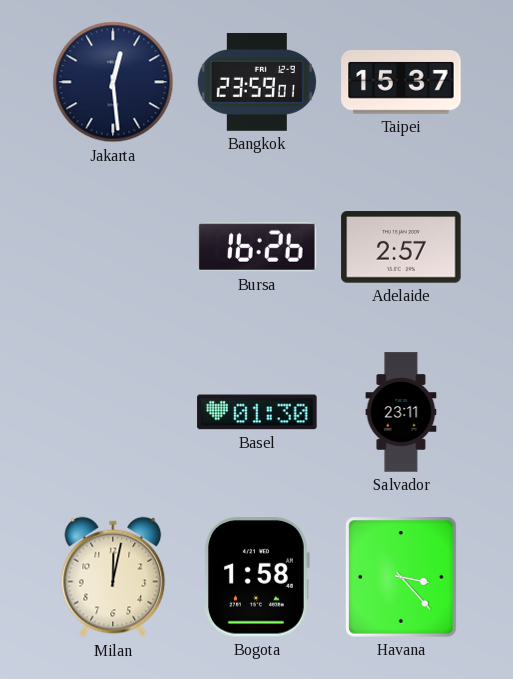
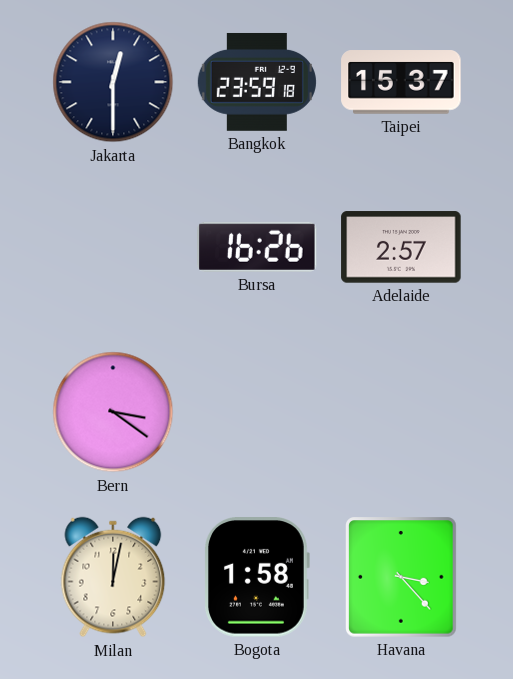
Jakarta: 12:29 -> 12:30 (113, 82)
Bangkok: 23:59:01 -> 23:59:18 (257, 82)
Bern: none -> 3:21 (113, 412)
Basel: 01:30 -> none (257, 412)
Salvador: 23:11 -> none (401, 412)
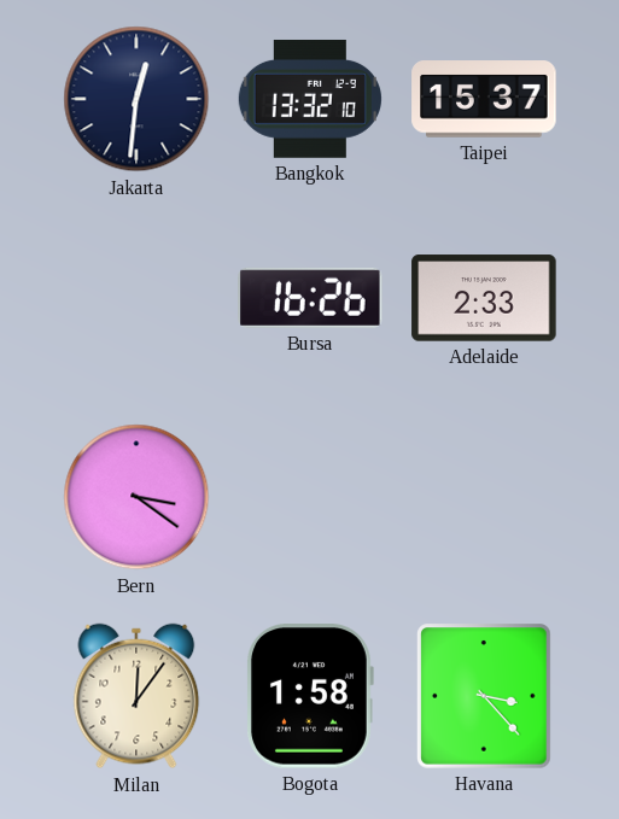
Jakarta: 12:30 -> 12:31 (136, 99)
Bangkok: 23:59 -> 13:32 (310, 99)
Adelaide: 2:57 -> 2:33 (484, 298)
Milan: 12:02 -> 12:06 (136, 696)
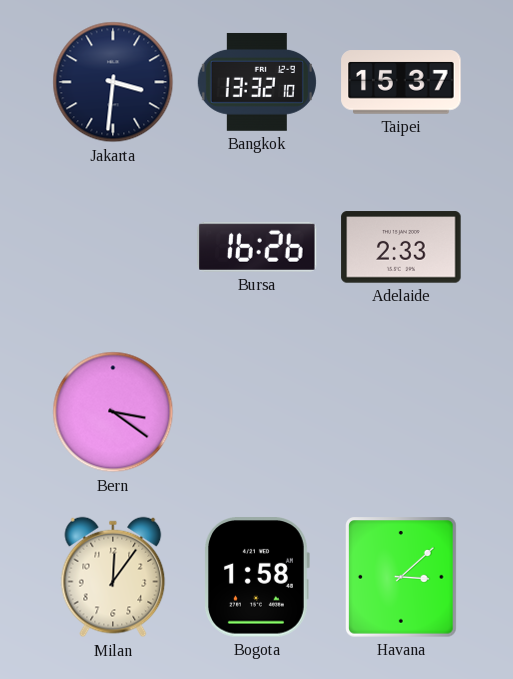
Jakarta: 12:31 -> 3:31 (113, 82)
Havana: 3:23 -> 3:08 (401, 577)
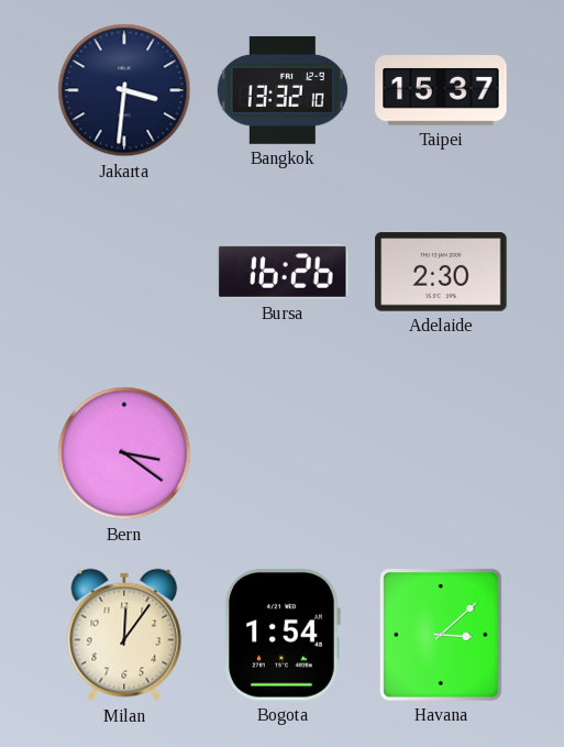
Adelaide: 2:33 -> 2:30 (441, 272)
Bogota: 1:58 -> 1:54 (283, 635)
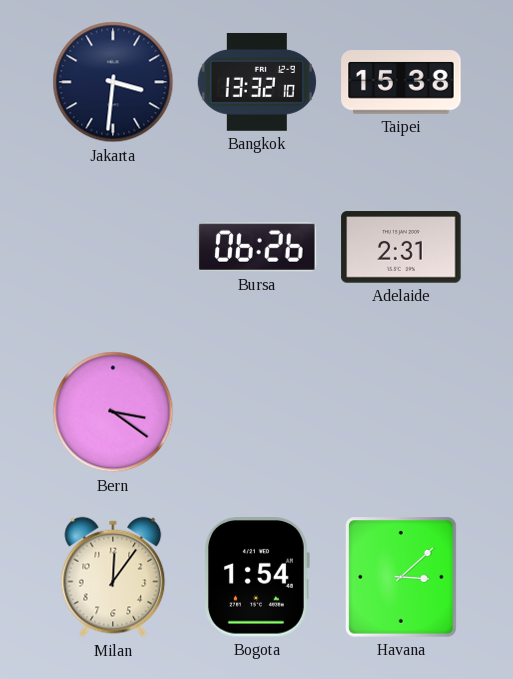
Taipei: 15:37 -> 15:38 (401, 82)
Bursa: 16:26 -> 06:26 (257, 247)
Adelaide: 2:30 -> 2:31 (401, 247)
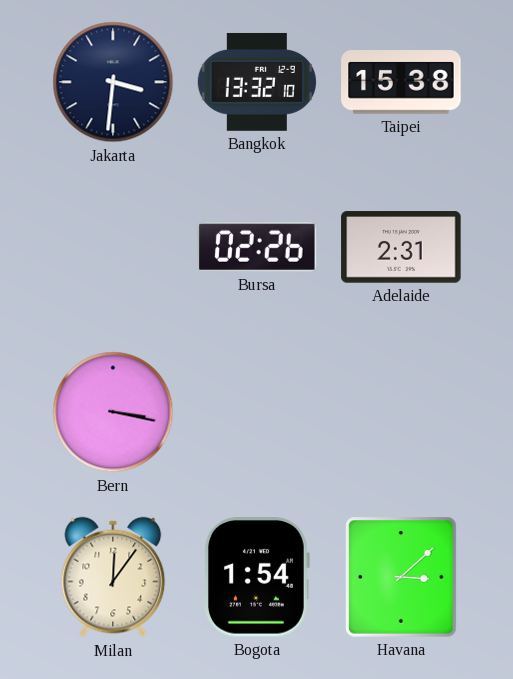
Bursa: 06:26 -> 02:26 (257, 247)
Bern: 3:21 -> 3:17 (113, 412)
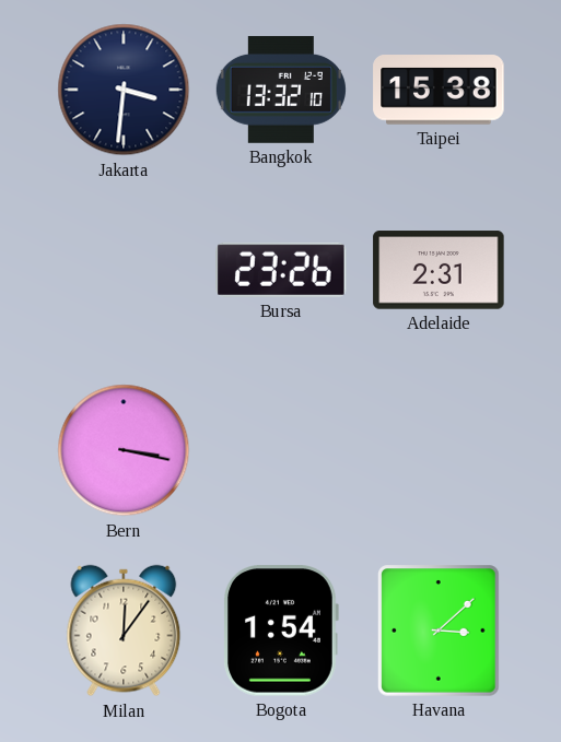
Bursa: 02:26 -> 23:26 (281, 270)
